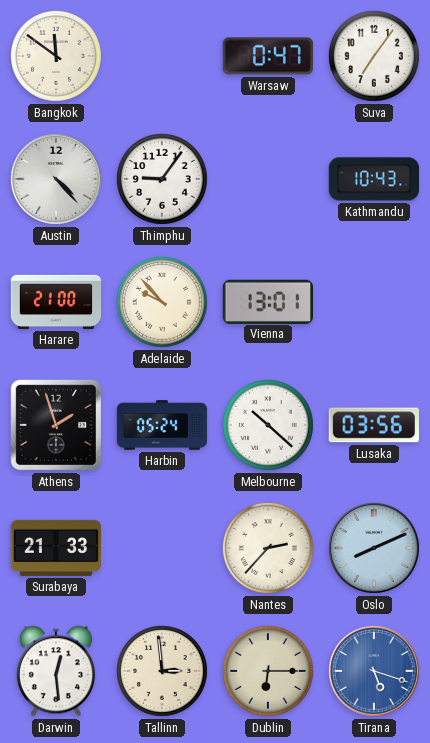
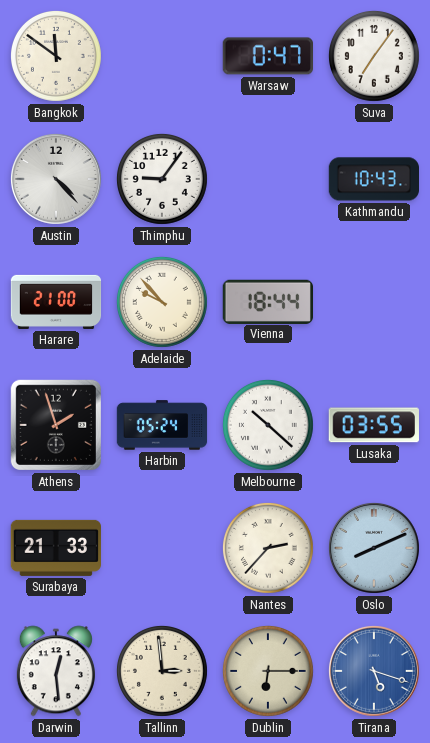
Vienna: 13:01 -> 18:44 (267, 301)
Lusaka: 03:56 -> 03:55 (374, 425)
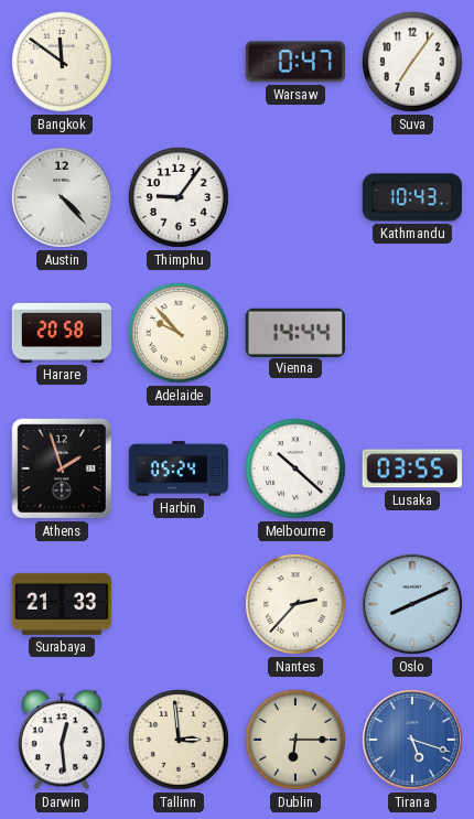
Harare: 21:00 -> 20:58 (62, 333)
Vienna: 18:44 -> 14:44 (294, 332)
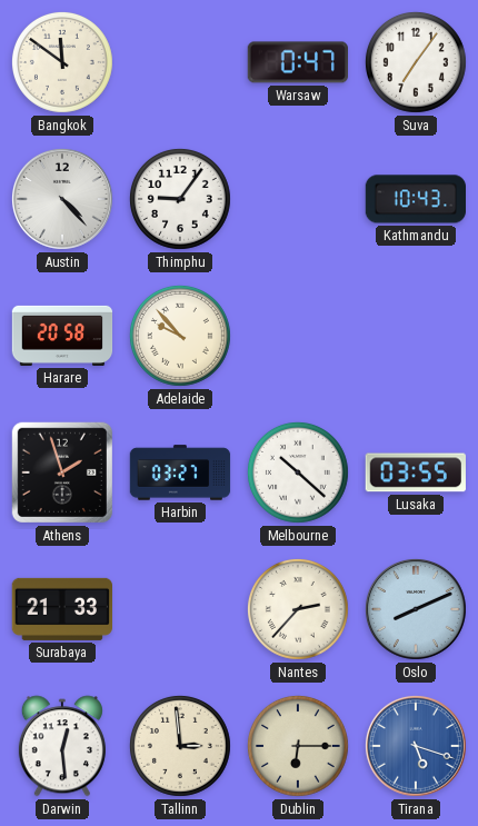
Vienna: 14:44 -> none (294, 332)
Harbin: 05:24 -> 03:27 (180, 472)
